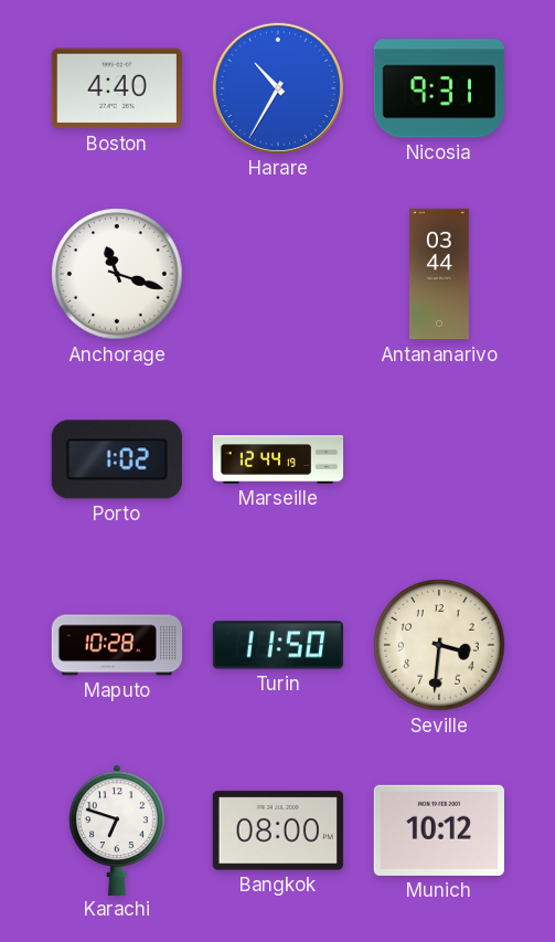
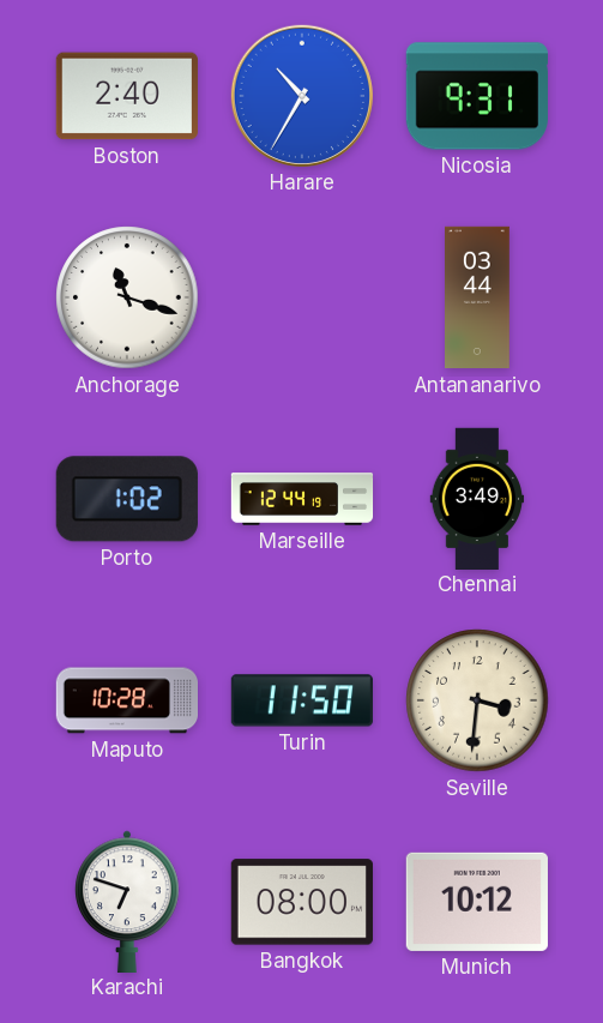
Boston: 4:40 -> 2:40 (127, 96)
Chennai: none -> 3:49 (477, 498)
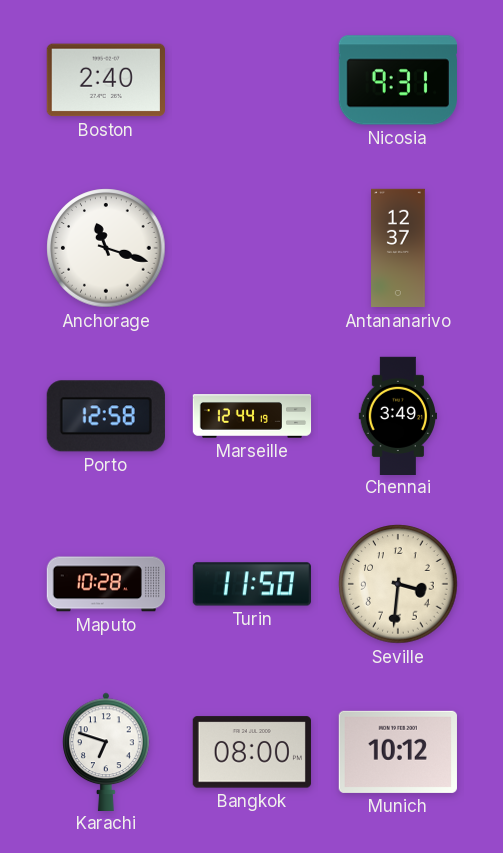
Harare: 10:35 -> none (302, 96)
Antananarivo: 03:44 -> 12:37 (399, 248)
Porto: 1:02 -> 12:58 (106, 416)
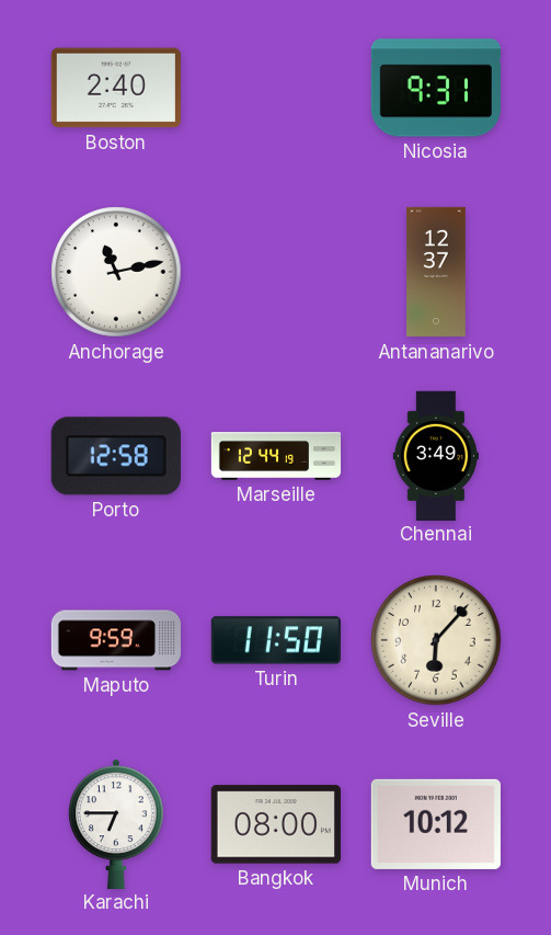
Anchorage: 11:18 -> 11:13 (116, 272)
Maputo: 10:28 -> 9:59 (115, 640)
Seville: 3:31 -> 6:07 (436, 640)
Karachi: 6:48 -> 6:45 (116, 823)
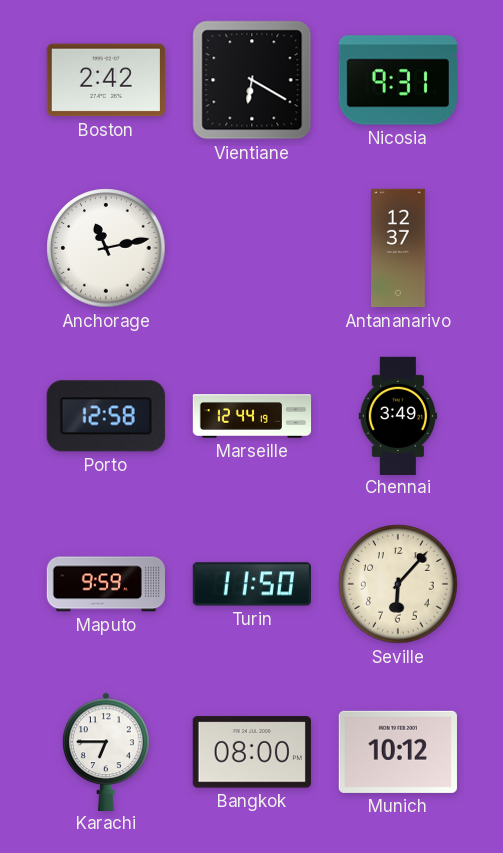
Boston: 2:40 -> 2:42 (106, 80)
Vientiane: none -> 6:20 (252, 80)
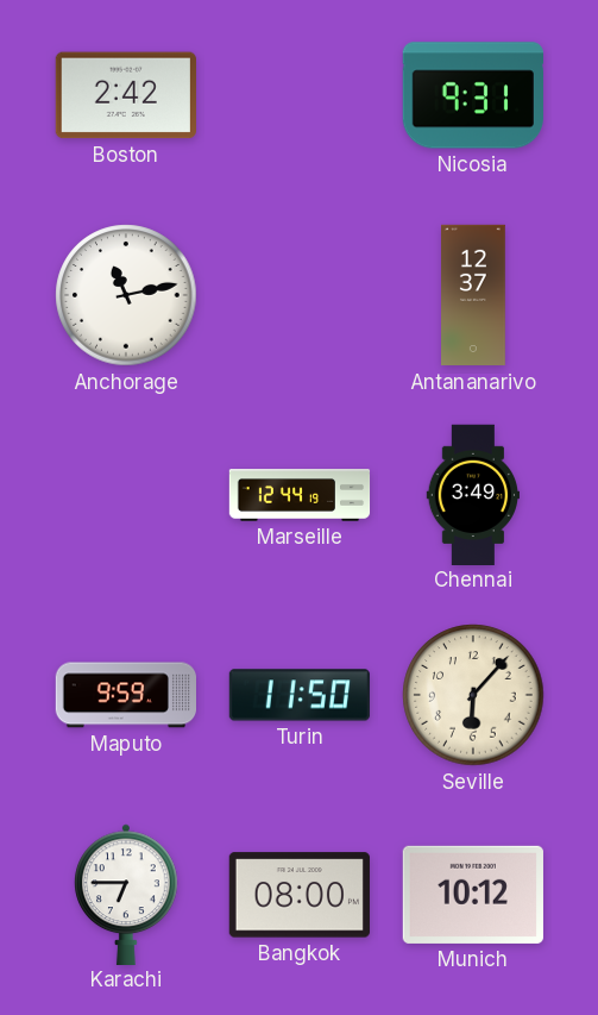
Vientiane: 6:20 -> none (252, 80)
Porto: 12:58 -> none (106, 416)
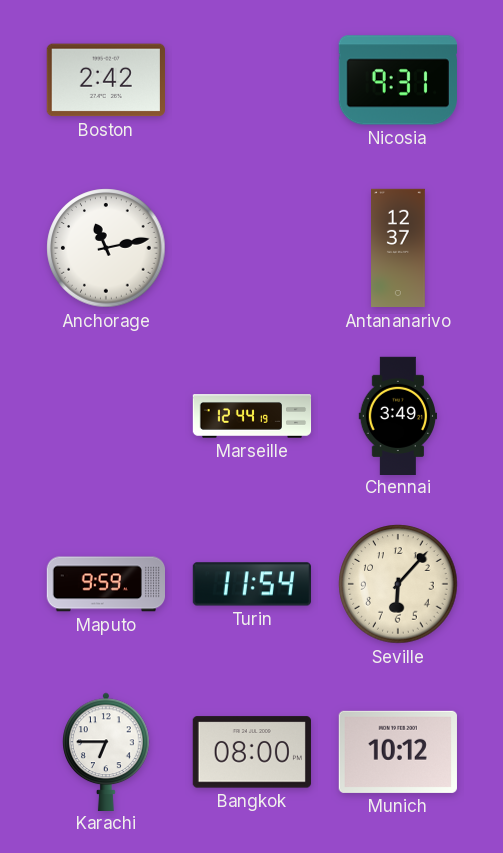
Turin: 11:50 -> 11:54 (252, 584)
